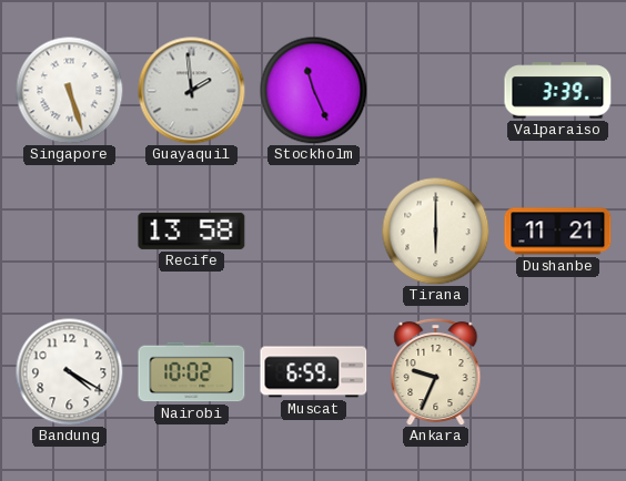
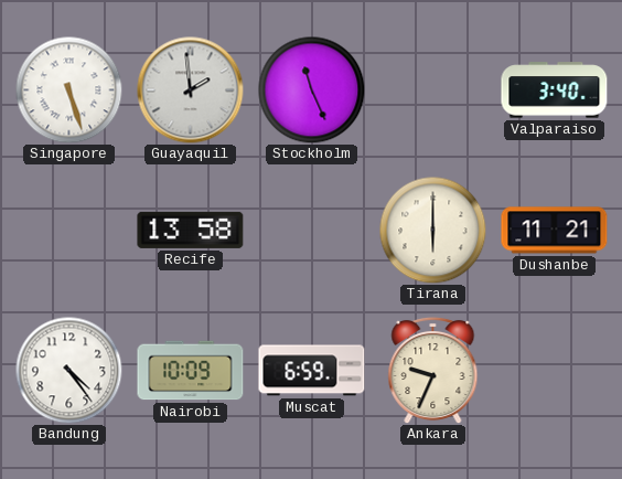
Valparaiso: 3:39 -> 3:40 (555, 91)
Bandung: 4:20 -> 4:24 (68, 370)
Nairobi: 10:02 -> 10:09 (191, 371)
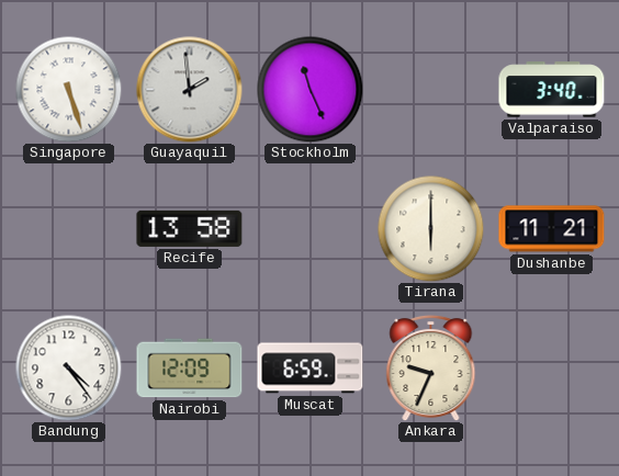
Nairobi: 10:09 -> 12:09 (190, 369)
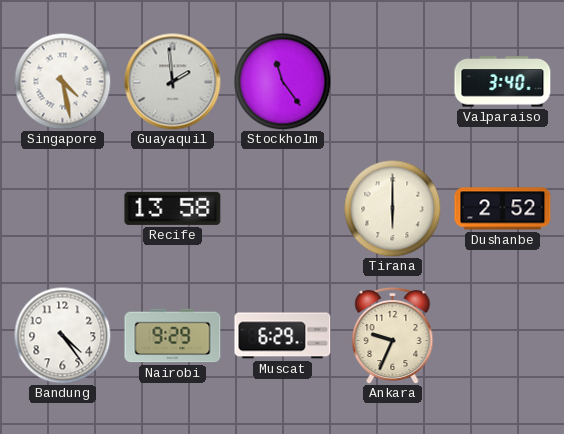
Singapore: 5:27 -> 4:28 (62, 81)
Stockholm: 11:26 -> 11:24 (282, 81)
Dushanbe: 11:21 -> 2:52 (503, 209)
Nairobi: 12:09 -> 9:29 (173, 336)
Muscat: 6:59 -> 6:29 (283, 336)
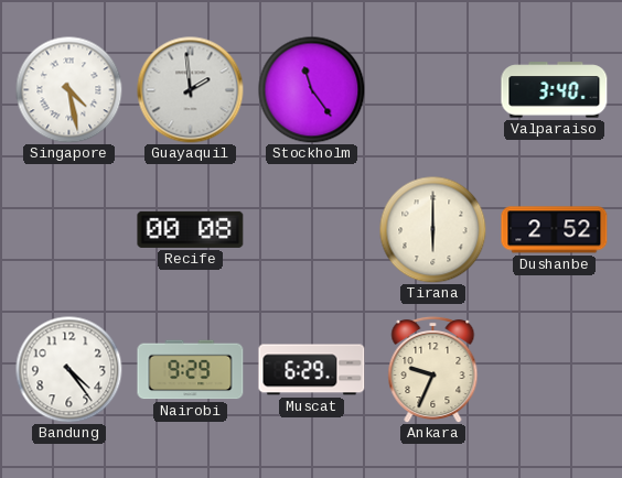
Recife: 13:58 -> 00:08 (191, 229)
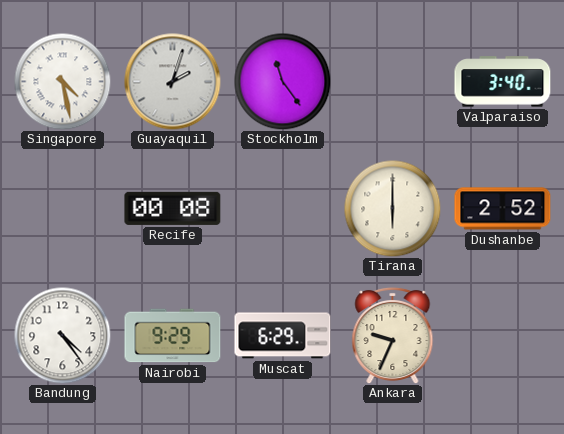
Guayaquil: 1:59 -> 2:03 (173, 82)
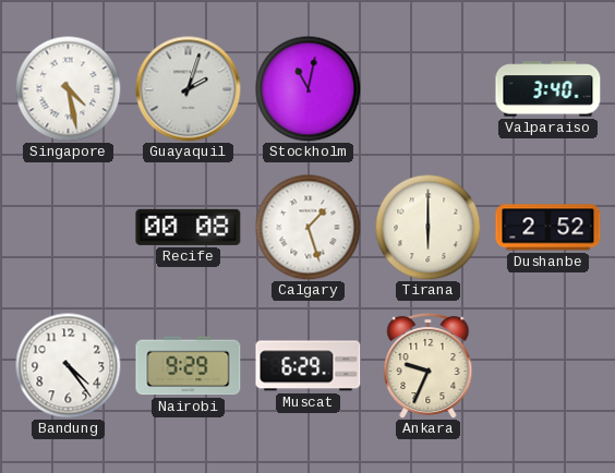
Stockholm: 11:24 -> 11:02 (307, 88)
Calgary: none -> 1:27 (307, 227)
